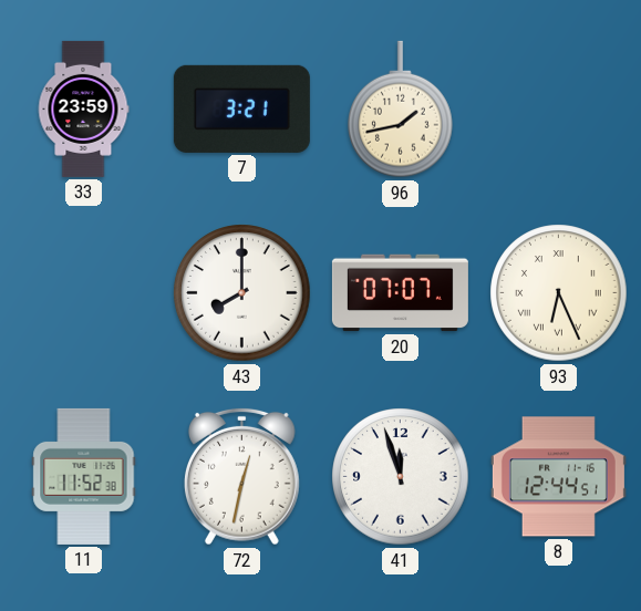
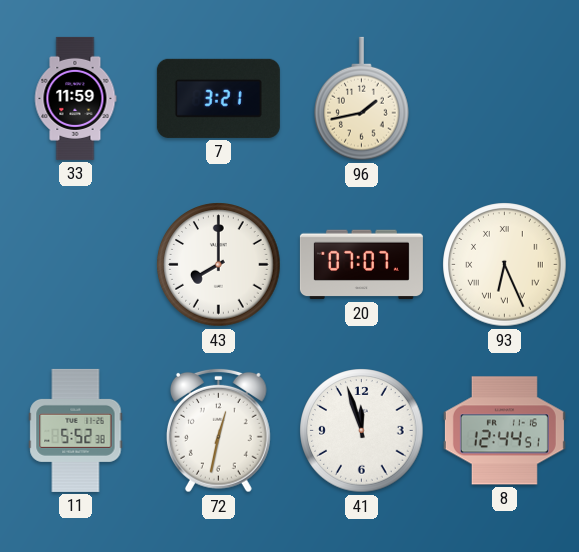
33: 23:59 -> 11:59 (75, 98)
11: 11:52 -> 5:52 (76, 430)
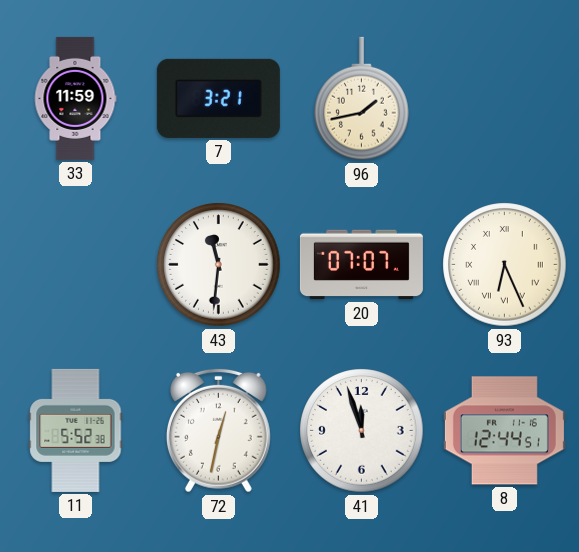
43: 8:00 -> 11:31 (219, 265)
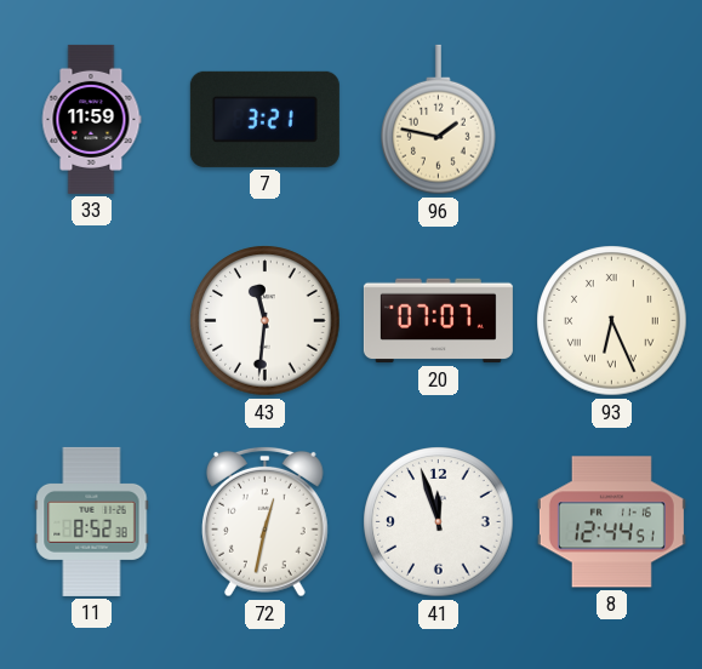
96: 1:43 -> 1:47 (439, 120)
11: 5:52 -> 8:52 (92, 521)
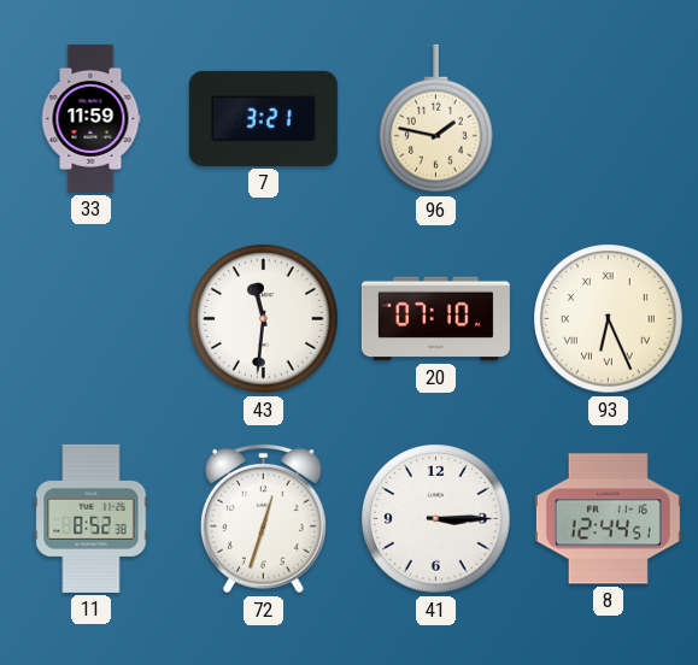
20: 07:07 -> 07:10 (435, 319)
72: 12:32 -> 12:33 (263, 518)
41: 11:57 -> 3:15 (436, 519)
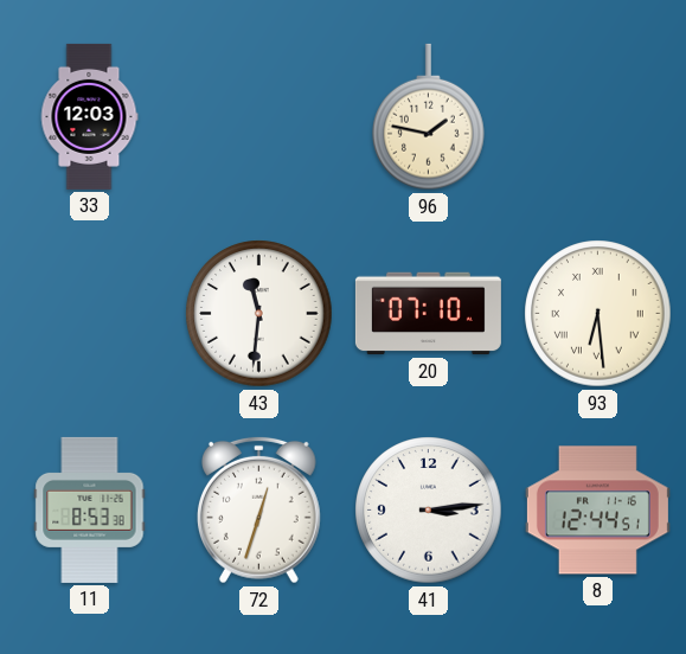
33: 11:59 -> 12:03 (89, 116)
7: 3:21 -> none (263, 118)
93: 6:26 -> 6:29 (598, 314)
11: 8:52 -> 8:53 (90, 509)
41: 3:15 -> 3:14 (429, 511)
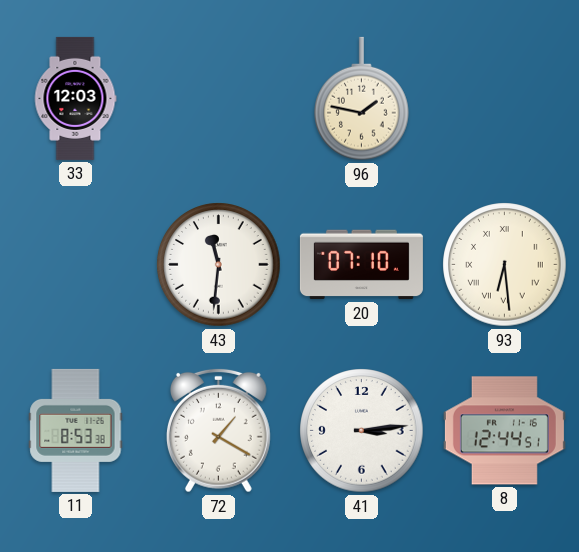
72: 12:33 -> 1:20 (218, 430)
